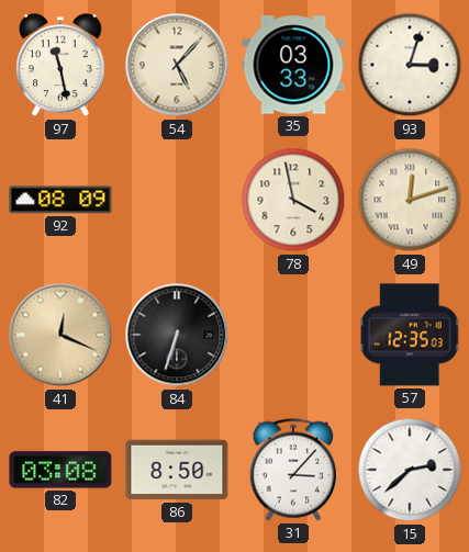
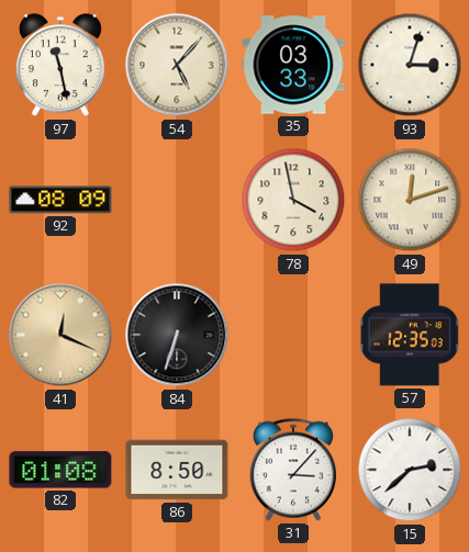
82: 03:08 -> 01:08 (60, 470)
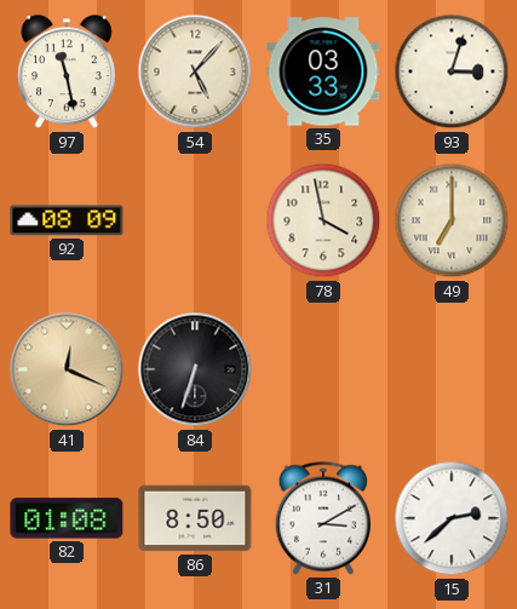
49: 12:12 -> 7:00 (452, 220)
57: 12:35 -> none (410, 335)
31: 3:07 -> 3:10 (323, 518)
